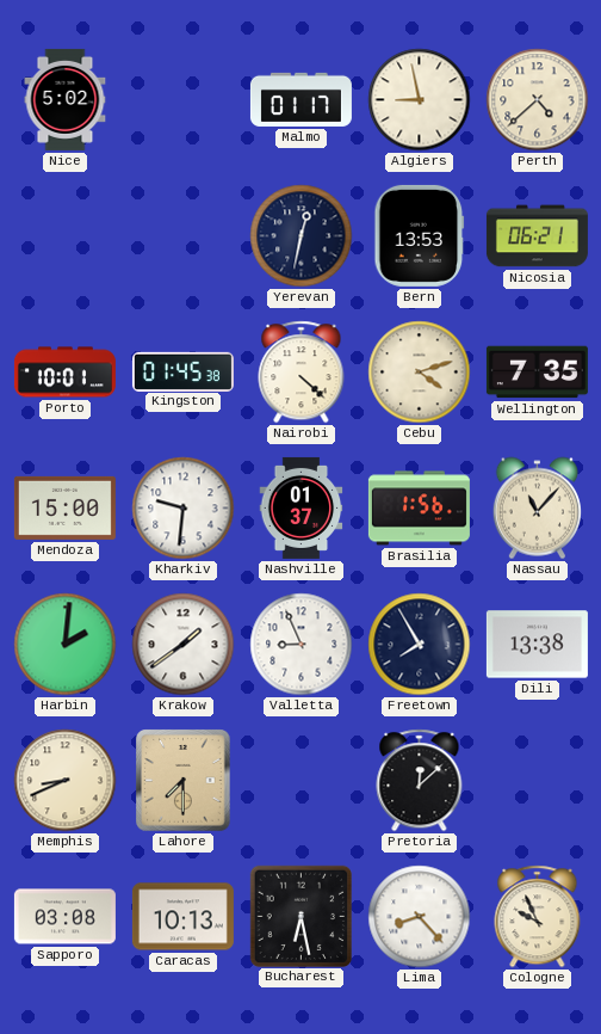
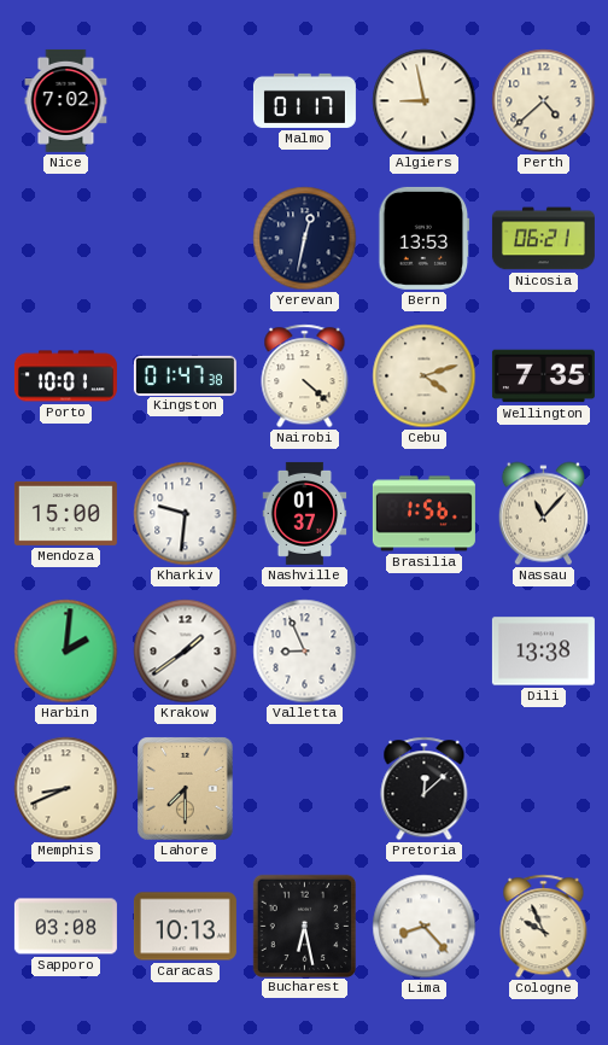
Nice: 5:02 -> 7:02 (66, 100)
Kingston: 01:45 -> 01:47 (185, 375)
Freetown: 7:55 -> none (420, 645)
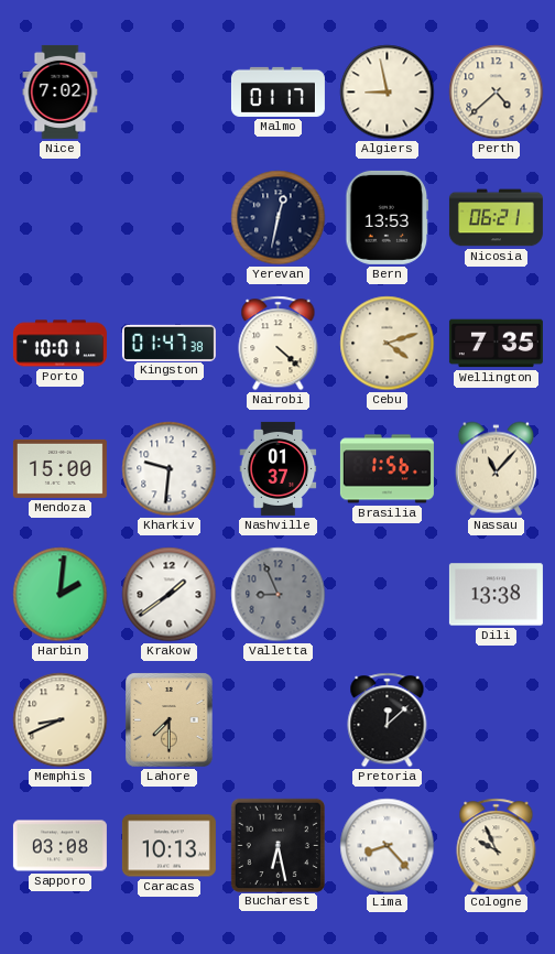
Valletta dial: white -> grey (279, 595)
